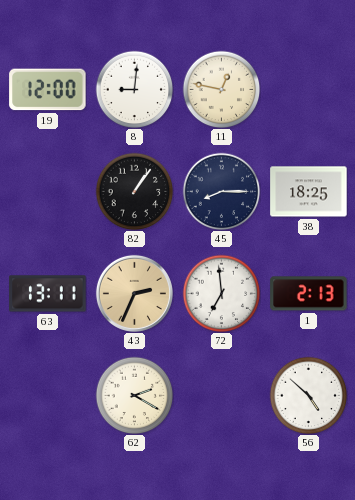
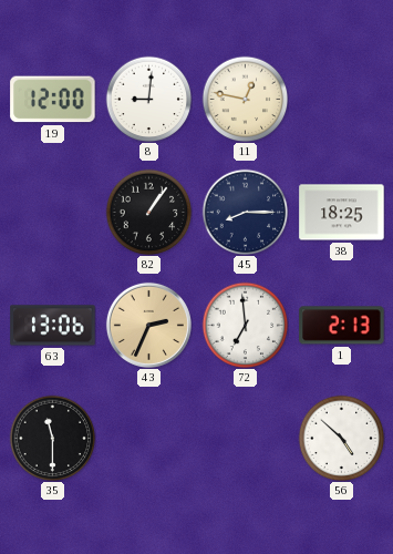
63: 13:11 -> 13:06 (53, 326)
35: none -> 11:30 (52, 438)
62: 2:20 -> none (134, 395)
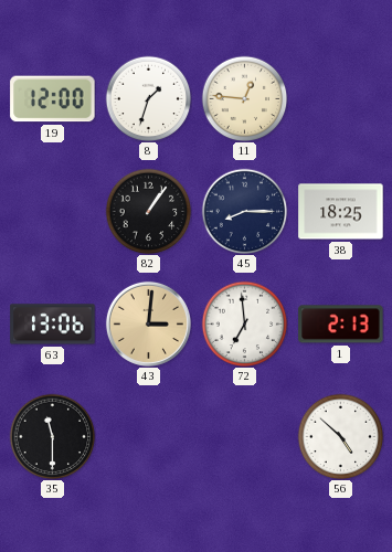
8: 9:01 -> 1:33 (148, 98)
11: 12:47 -> 12:46 (244, 98)
43: 2:34 -> 3:01 (148, 323)
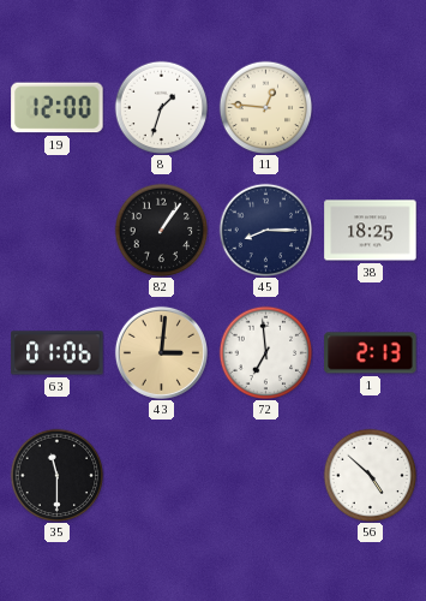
63: 13:06 -> 01:06 (58, 353)
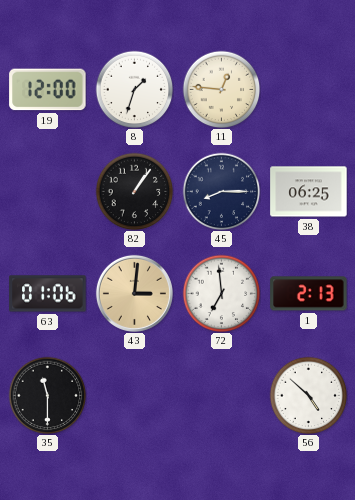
38: 18:25 -> 06:25 (309, 192)
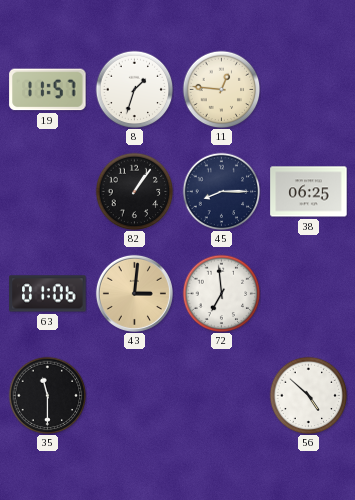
19: 12:00 -> 11:57 (48, 90)
1: 2:13 -> none (309, 294)
